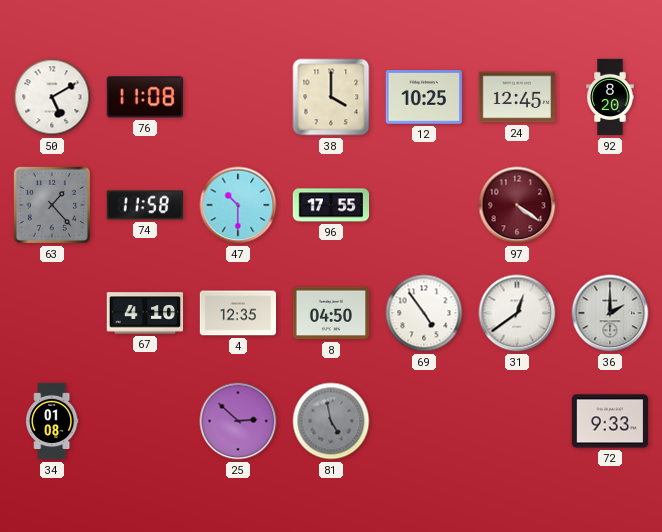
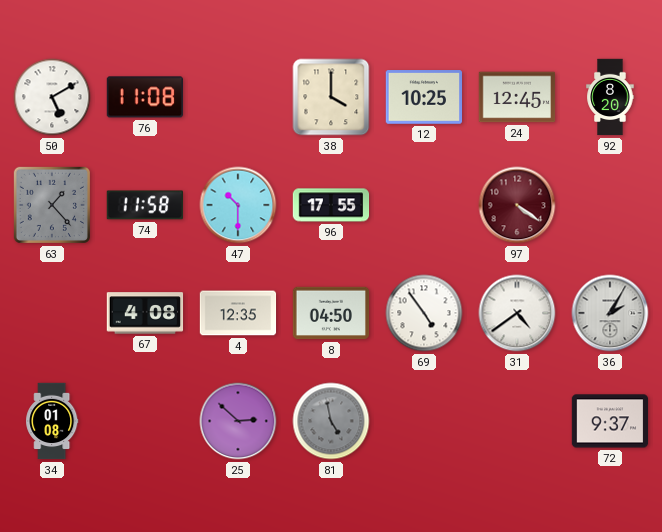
67: 4:10 -> 4:08 (145, 313)
31: 12:39 -> 4:39 (517, 313)
36: 2:00 -> 2:05 (610, 313)
72: 9:33 -> 9:37 (610, 421)
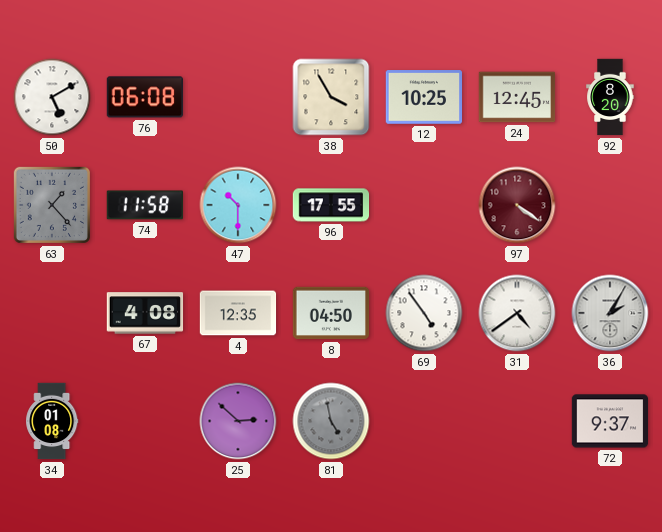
76: 11:08 -> 06:08 (144, 97)
38: 4:00 -> 3:55 (331, 97)
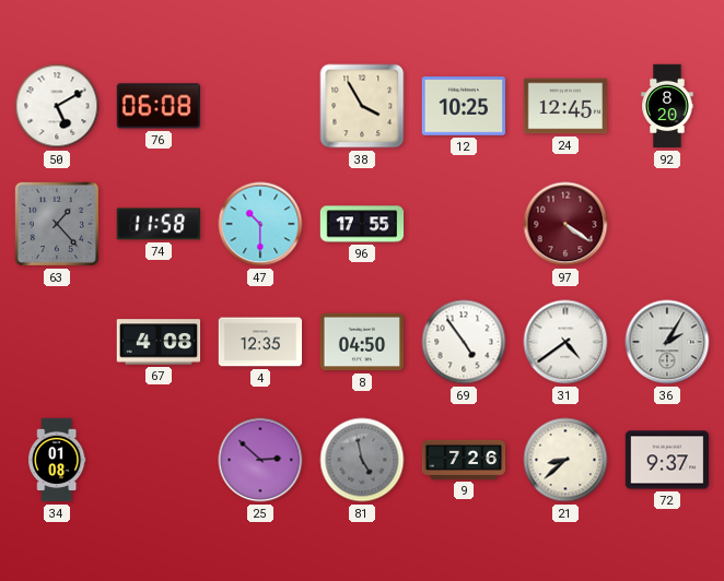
9: none -> 7:26 (464, 460)
21: none -> 8:38 (565, 460)
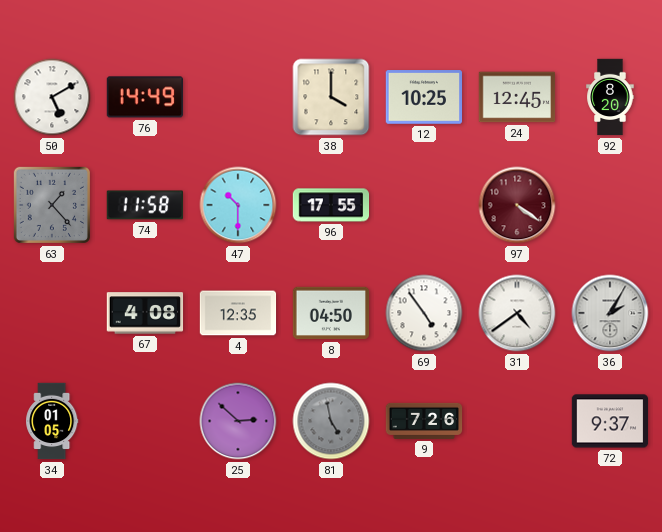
76: 06:08 -> 14:49 (144, 97)
38: 3:55 -> 4:00 (331, 97)
34: 01:08 -> 01:05 (52, 421)
21: 8:38 -> none (565, 460)
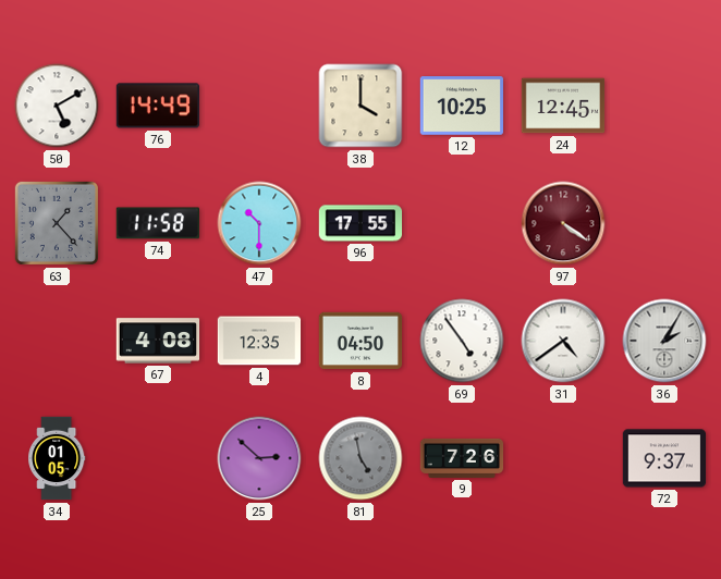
92: 8:20 -> none (610, 97)
